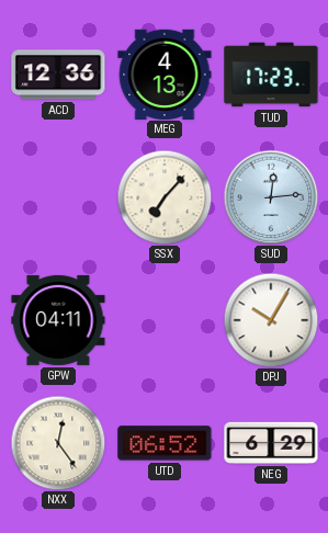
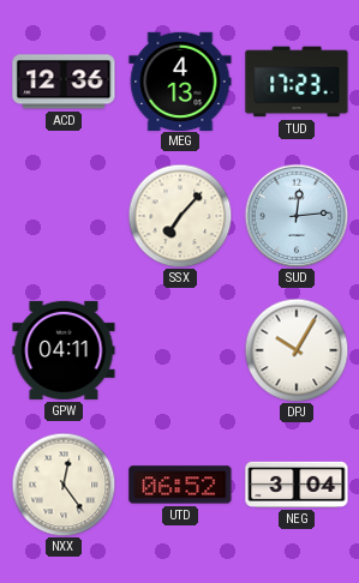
NEG: 6:29 -> 3:04 (297, 485)
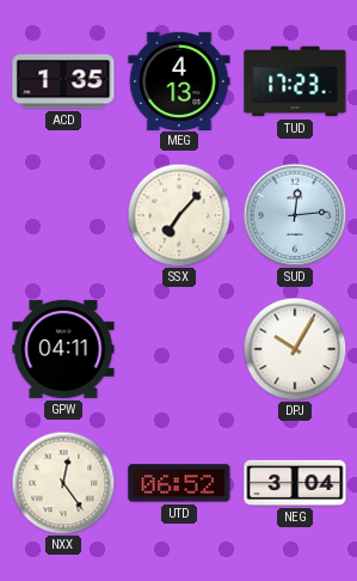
ACD: 12:36 -> 1:35 (63, 81)
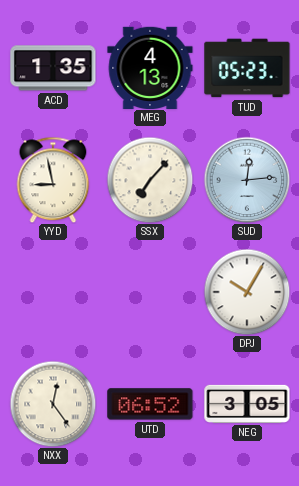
TUD: 17:23 -> 05:23 (247, 68)
YYD: none -> 8:58 (53, 180)
GPW: 04:11 -> none (63, 349)
NEG: 3:04 -> 3:05 (247, 404)
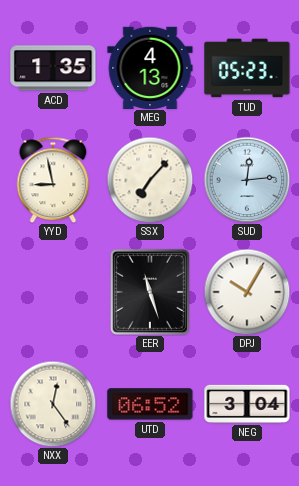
EER: none -> 11:27 (150, 292)
NEG: 3:05 -> 3:04 (247, 404)
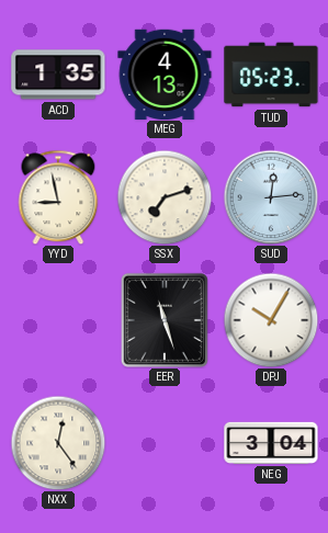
SSX: 7:07 -> 7:12 (165, 197)
UTD: 06:52 -> none (150, 404)
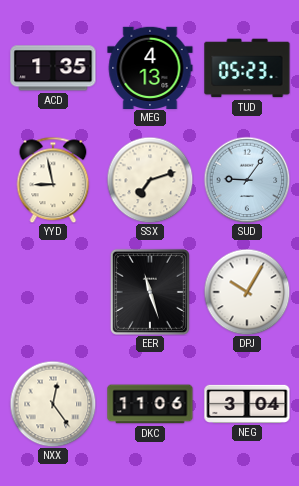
SUD: 12:14 -> 9:06 (247, 180)
DKC: none -> 11:06 (150, 404)
